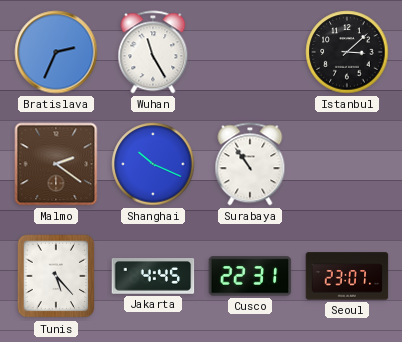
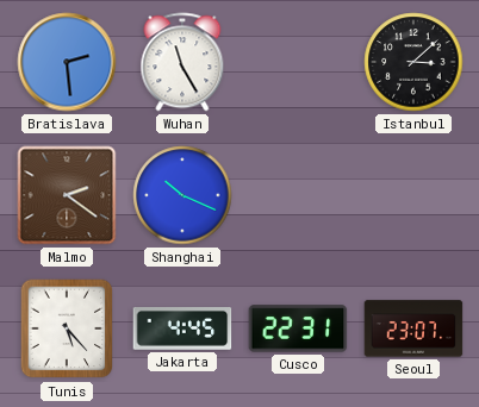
Bratislava: 2:34 -> 2:29 (67, 62)
Surabaya: 10:54 -> none (250, 164)
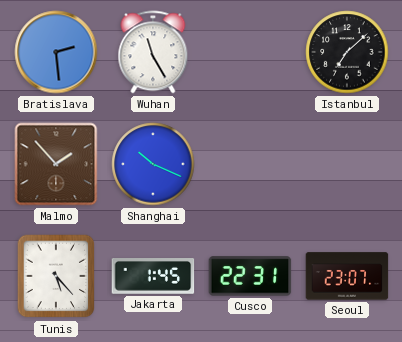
Istanbul: 3:08 -> 7:08 (347, 52)
Malmo: 2:21 -> 1:53 (56, 164)
Jakarta: 4:45 -> 1:45 (153, 277)
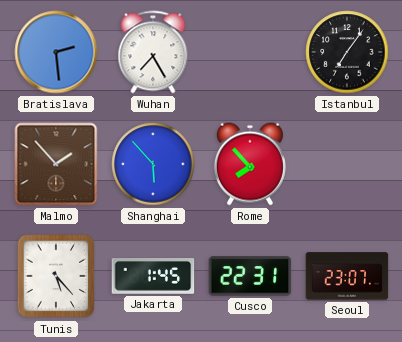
Wuhan: 11:25 -> 7:25 (153, 52)
Istanbul: 7:08 -> 7:06 (347, 52)
Shanghai: 10:19 -> 5:53 (153, 164)
Rome: none -> 7:53 (250, 164)
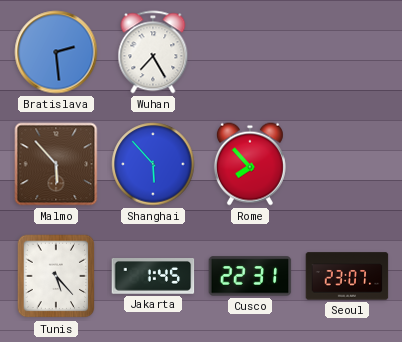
Istanbul: 7:06 -> none (347, 52)
Malmo: 1:53 -> 5:53 (56, 164)
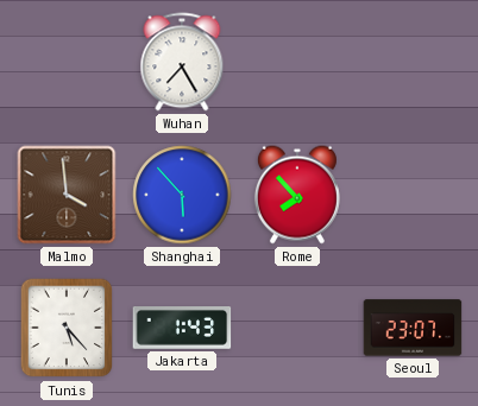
Bratislava: 2:29 -> none (56, 52)
Malmo: 5:53 -> 3:59 (67, 195)
Jakarta: 1:45 -> 1:43 (182, 329)
Cusco: 22:31 -> none (250, 276)
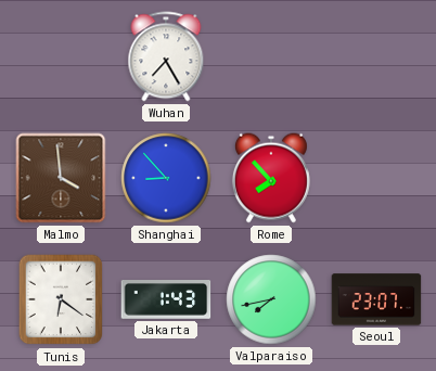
Shanghai: 5:53 -> 8:53 (166, 178)
Tunis: 5:23 -> 6:21 (61, 299)
Valparaiso: none -> 7:43 (271, 299)
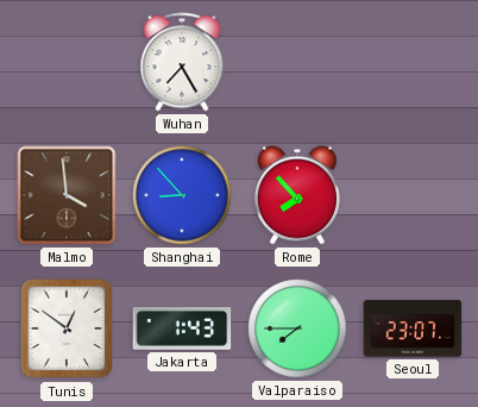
Tunis: 6:21 -> 12:51 (67, 328)
Valparaiso: 7:43 -> 7:45 (297, 328)
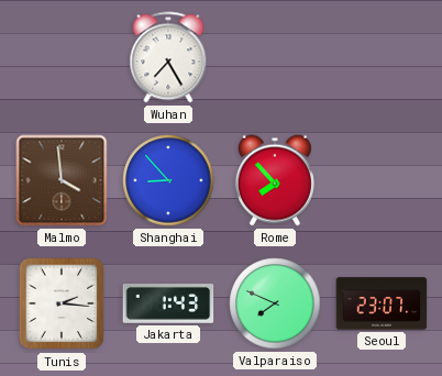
Tunis: 12:51 -> 2:16 (62, 303)
Valparaiso: 7:45 -> 7:49 (275, 303)
